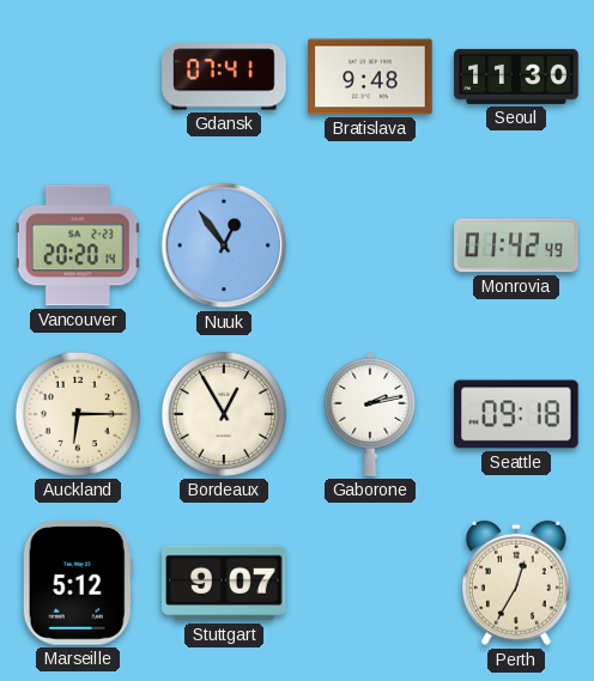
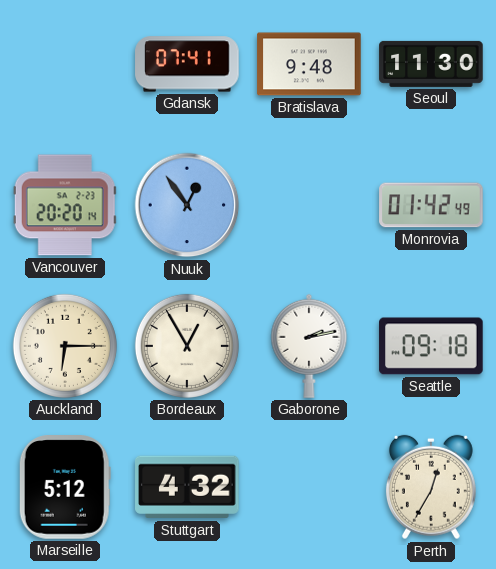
Stuttgart: 9:07 -> 4:32 (187, 487)
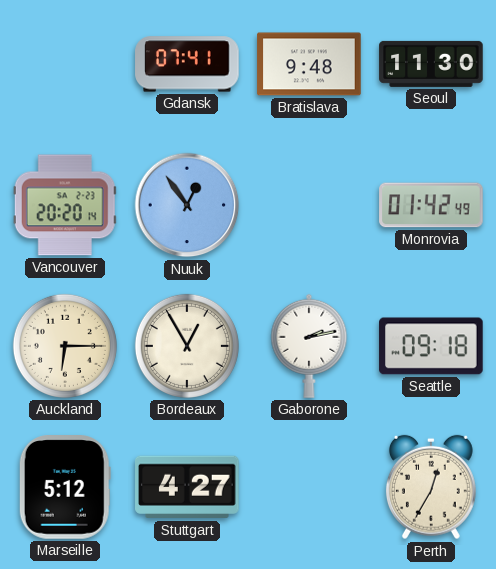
Stuttgart: 4:32 -> 4:27 (187, 487)
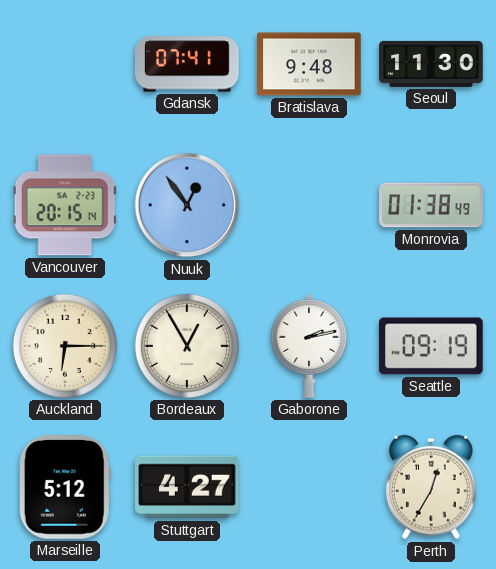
Vancouver: 20:20 -> 20:15 (65, 205)
Monrovia: 01:42 -> 01:38 (431, 205)
Seattle: 09:18 -> 09:19 (431, 346)
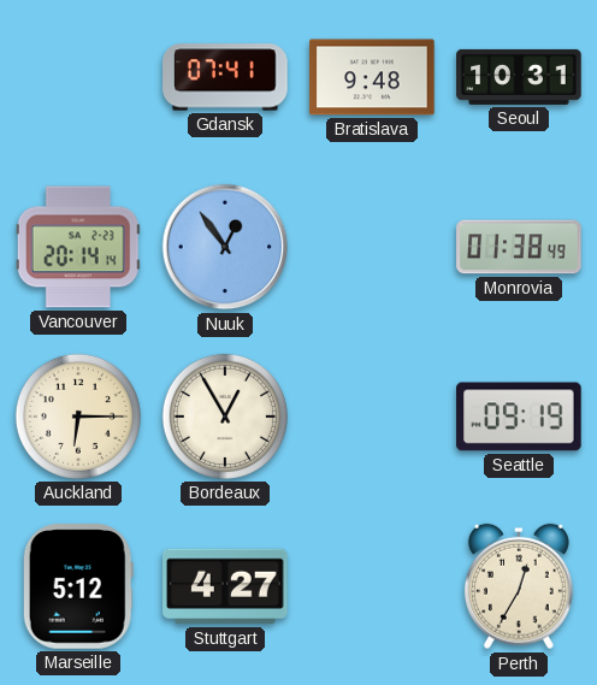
Seoul: 11:30 -> 10:31 (519, 77)
Vancouver: 20:15 -> 20:14 (78, 247)
Gaborone: 2:13 -> none (309, 346)
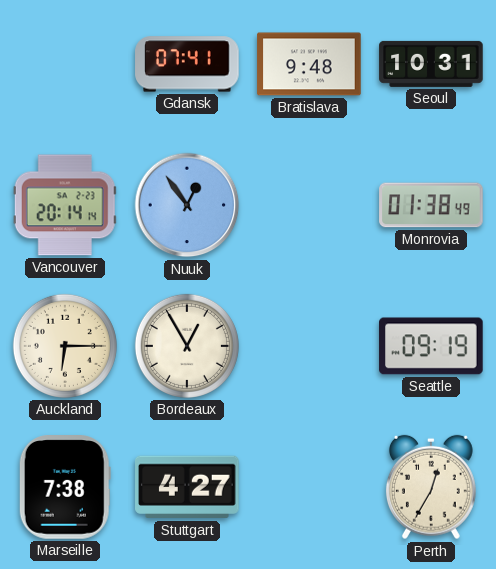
Marseille: 5:12 -> 7:38 (65, 487)
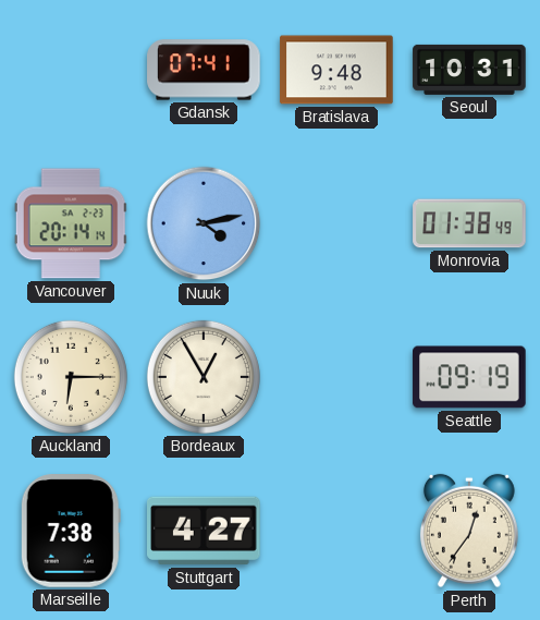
Nuuk: 12:54 -> 4:13 (204, 223)
Perth: 12:35 -> 12:36 (469, 531)
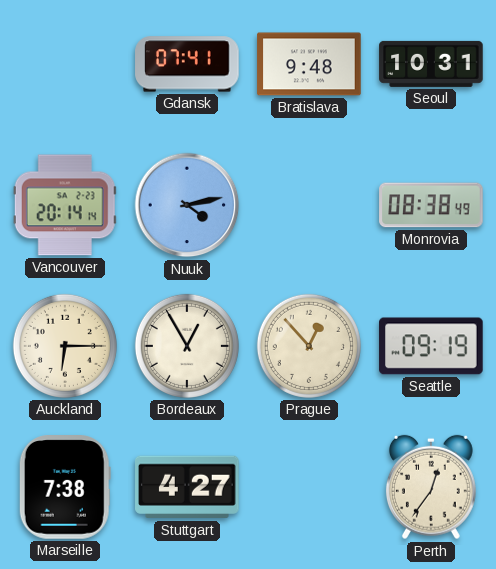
Monrovia: 01:38 -> 08:38 (431, 205)
Prague: none -> 12:53 (309, 346)
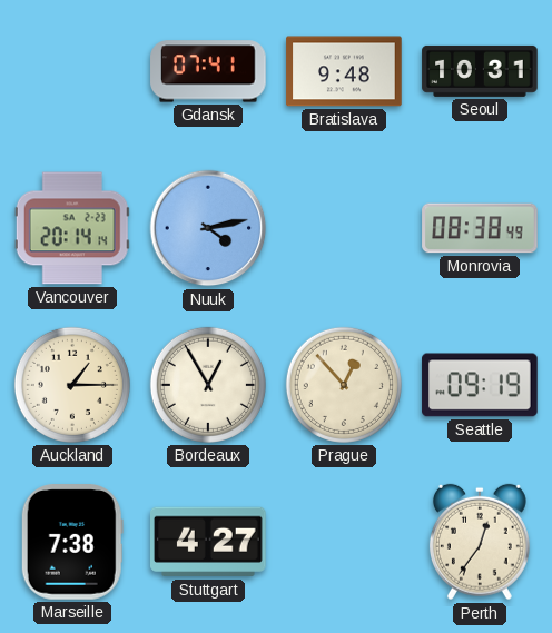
Auckland: 6:15 -> 1:15 (72, 385)
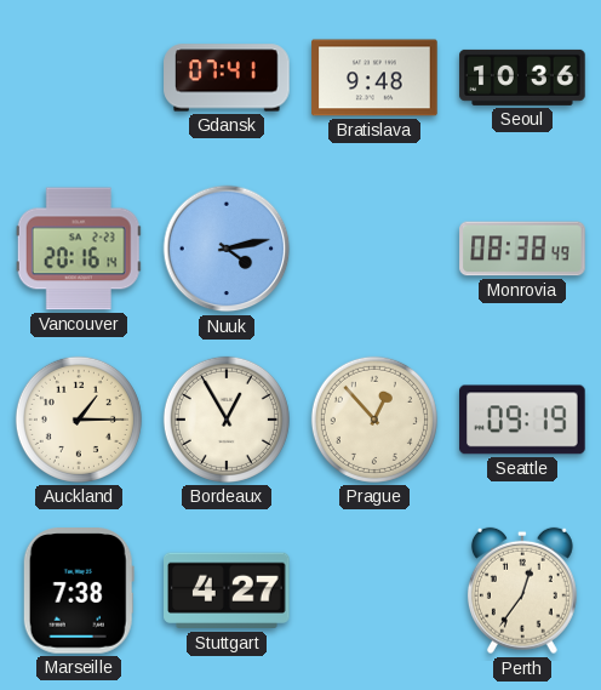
Seoul: 10:31 -> 10:36 (522, 78)
Vancouver: 20:14 -> 20:16 (79, 249)
